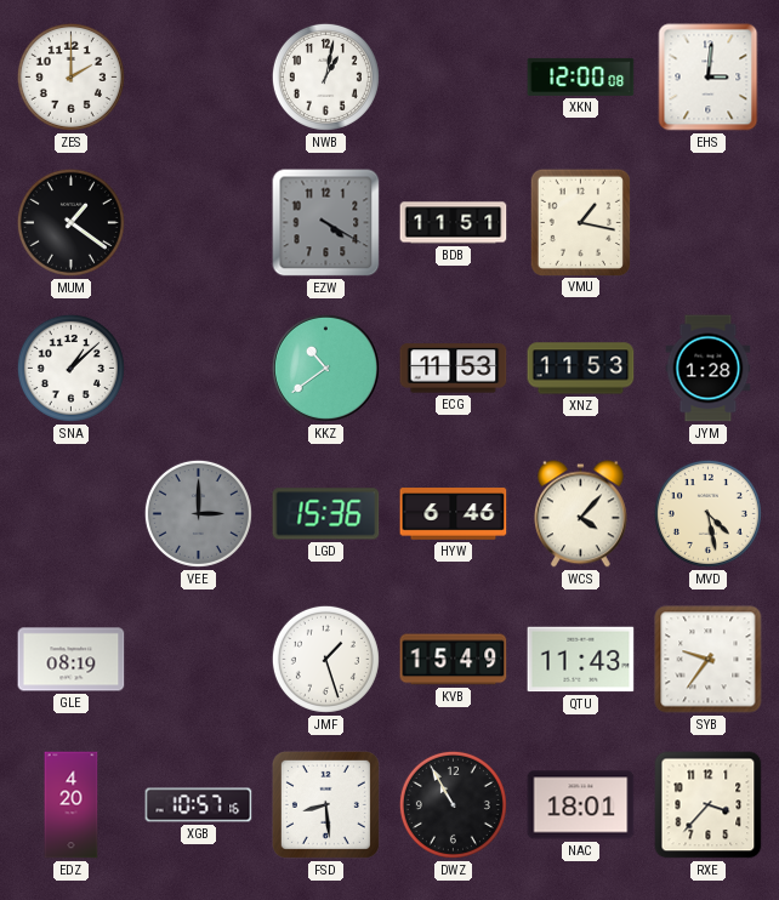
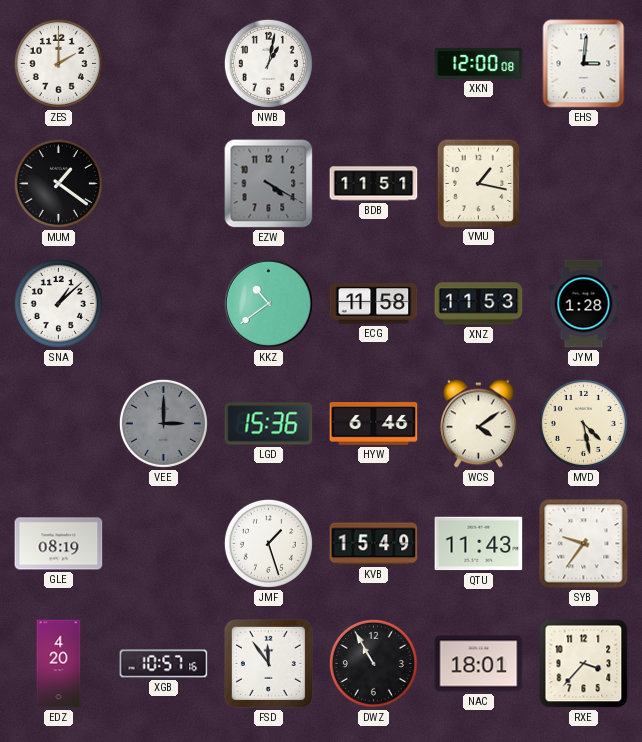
ECG: 11:53 -> 11:58 (374, 304)
WCS: 4:07 -> 4:09 (479, 424)
FSD: 8:29 -> 11:54 (268, 663)
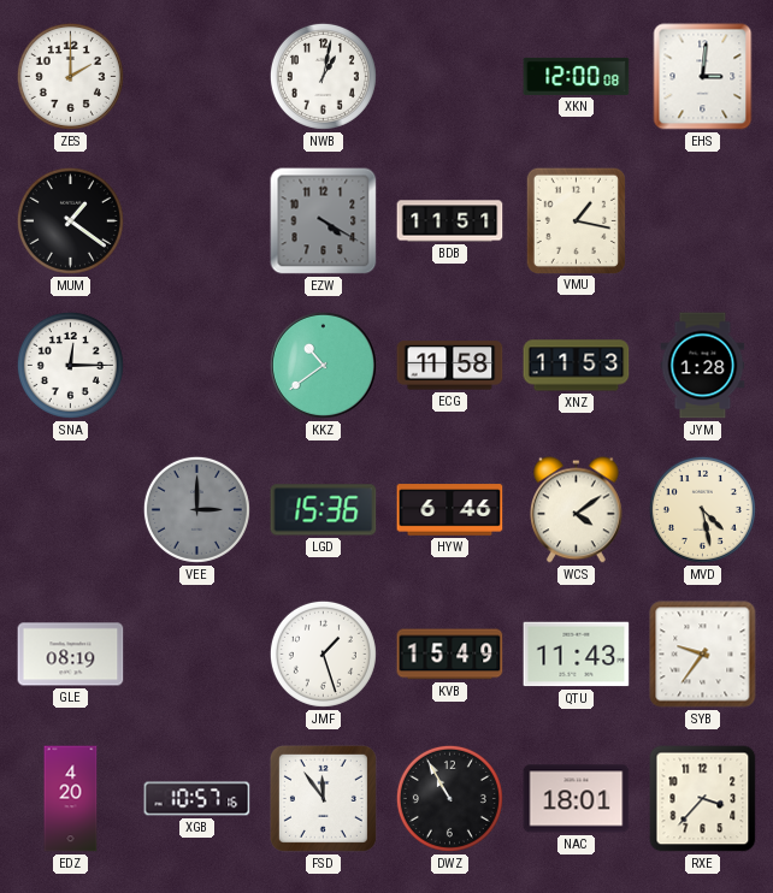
SNA: 1:08 -> 12:15 (70, 365)
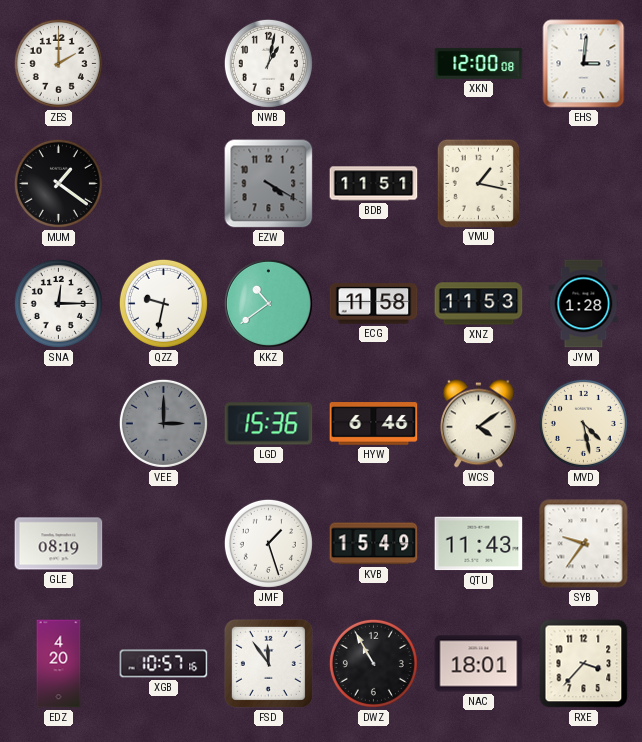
QZZ: none -> 9:32 (163, 303)
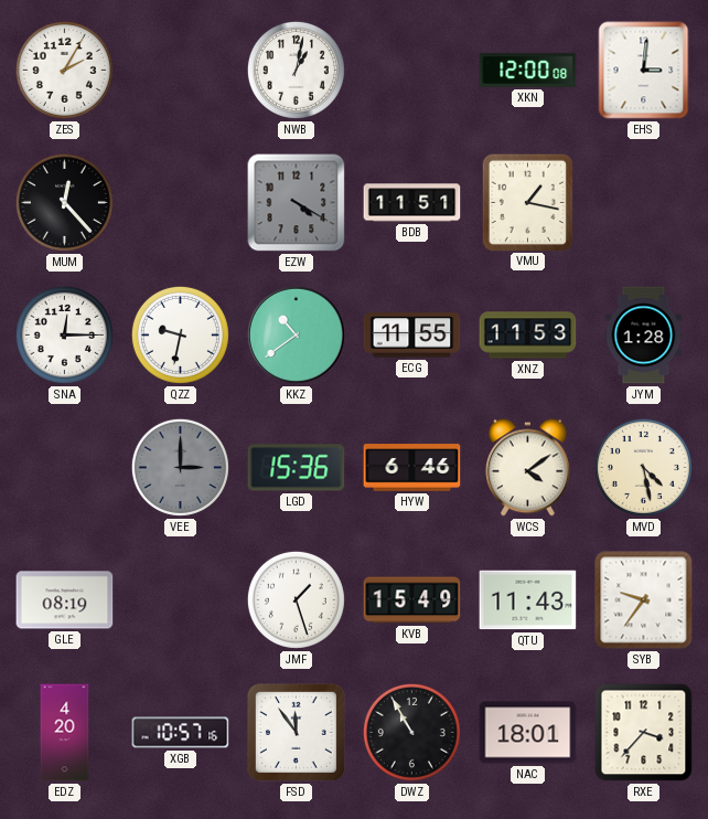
ZES: 2:00 -> 2:05 (64, 70)
MUM: 1:21 -> 12:23 (64, 202)
ECG: 11:58 -> 11:55 (412, 336)
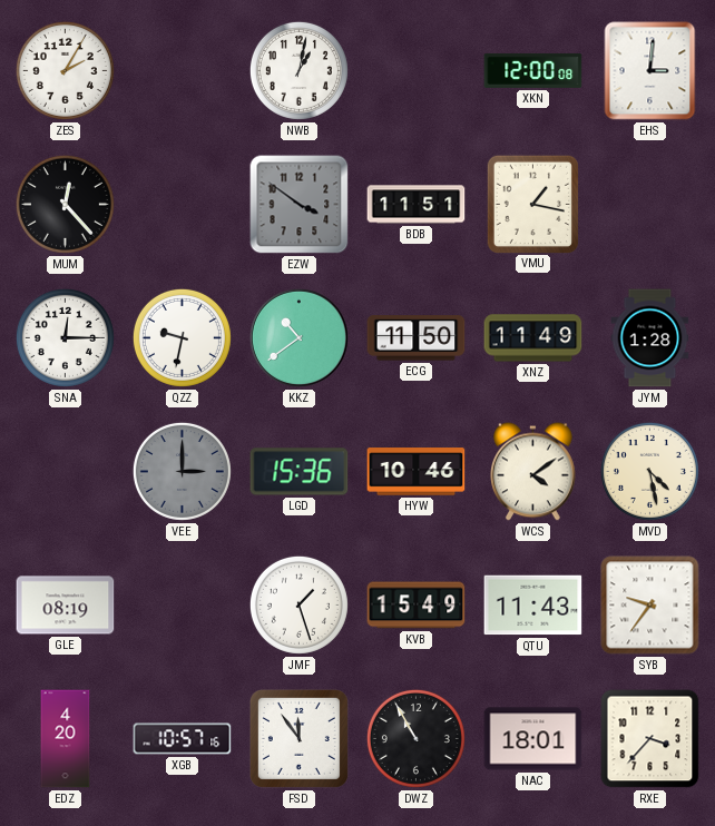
EZW: 4:20 -> 3:51 (300, 205)
ECG: 11:55 -> 11:50 (417, 338)
XNZ: 11:53 -> 11:49 (533, 338)
HYW: 6:46 -> 10:46 (417, 472)
